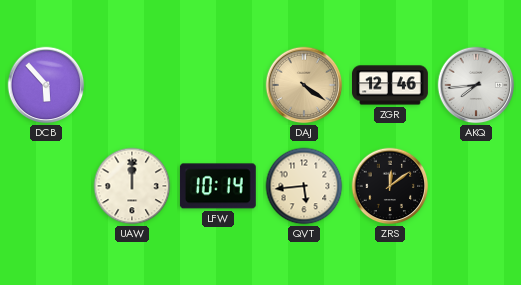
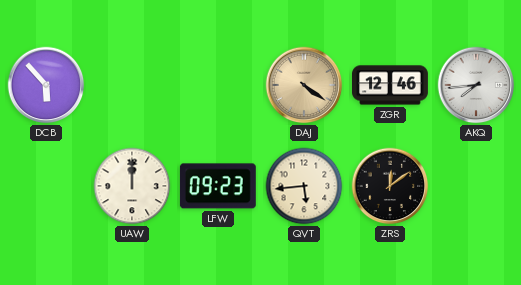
LFW: 10:14 -> 09:23 (218, 186)
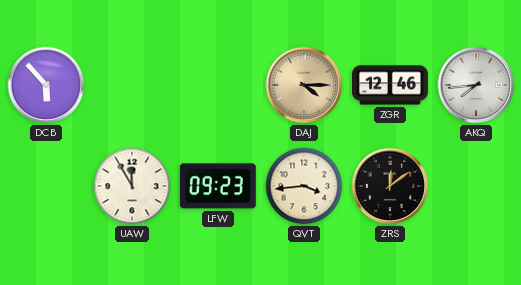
DAJ: 4:21 -> 4:15 (304, 85)
UAW: 12:00 -> 11:55 (132, 186)
QVT: 5:44 -> 3:44 (304, 186)
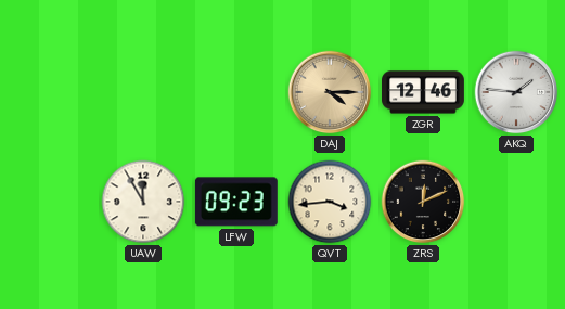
DCB: 5:53 -> none (46, 85)
AKQ: 7:44 -> 1:46 (516, 92)
ZRS: 12:09 -> 12:11 (423, 202)
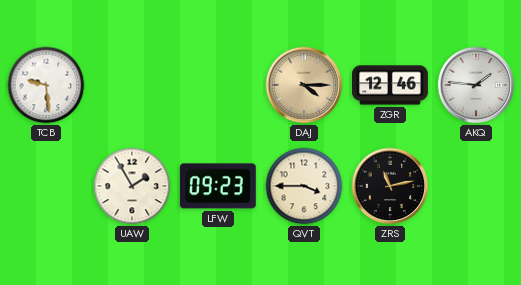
TCB: none -> 9:29 (46, 85)
UAW: 11:55 -> 1:55 (132, 186)
QVT: 3:44 -> 3:45 (304, 186)
ZRS: 12:11 -> 11:13 (390, 186)
